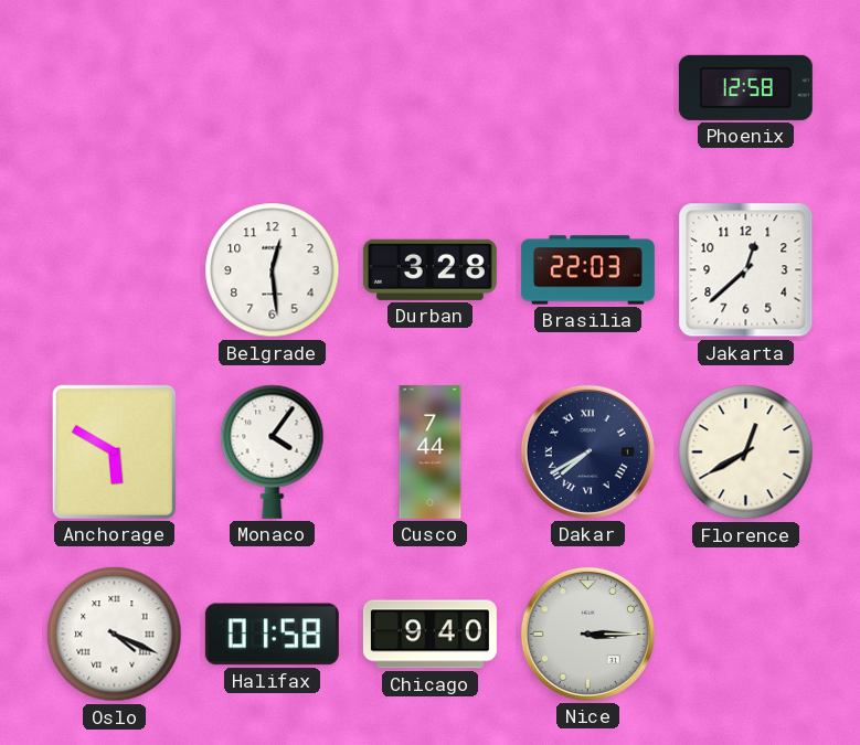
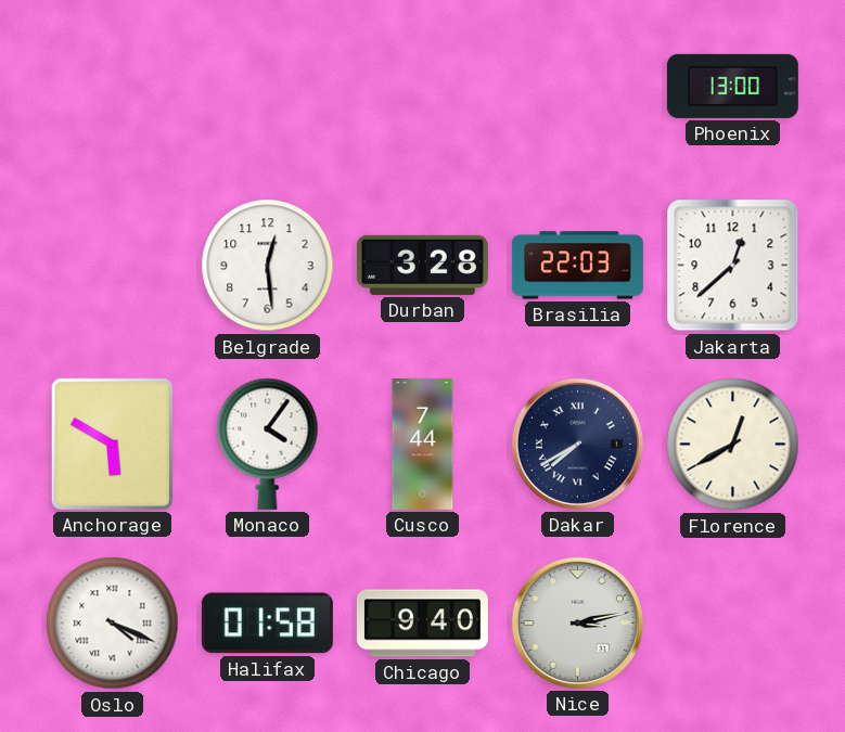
Phoenix: 12:58 -> 13:00 (732, 86)
Nice: 3:15 -> 3:13 (577, 622)
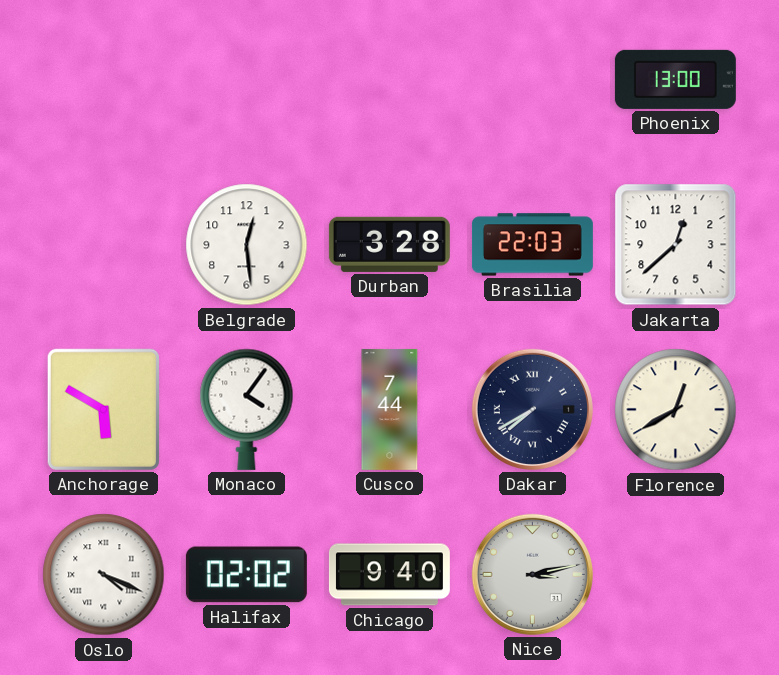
Halifax: 01:58 -> 02:02 (246, 575)
